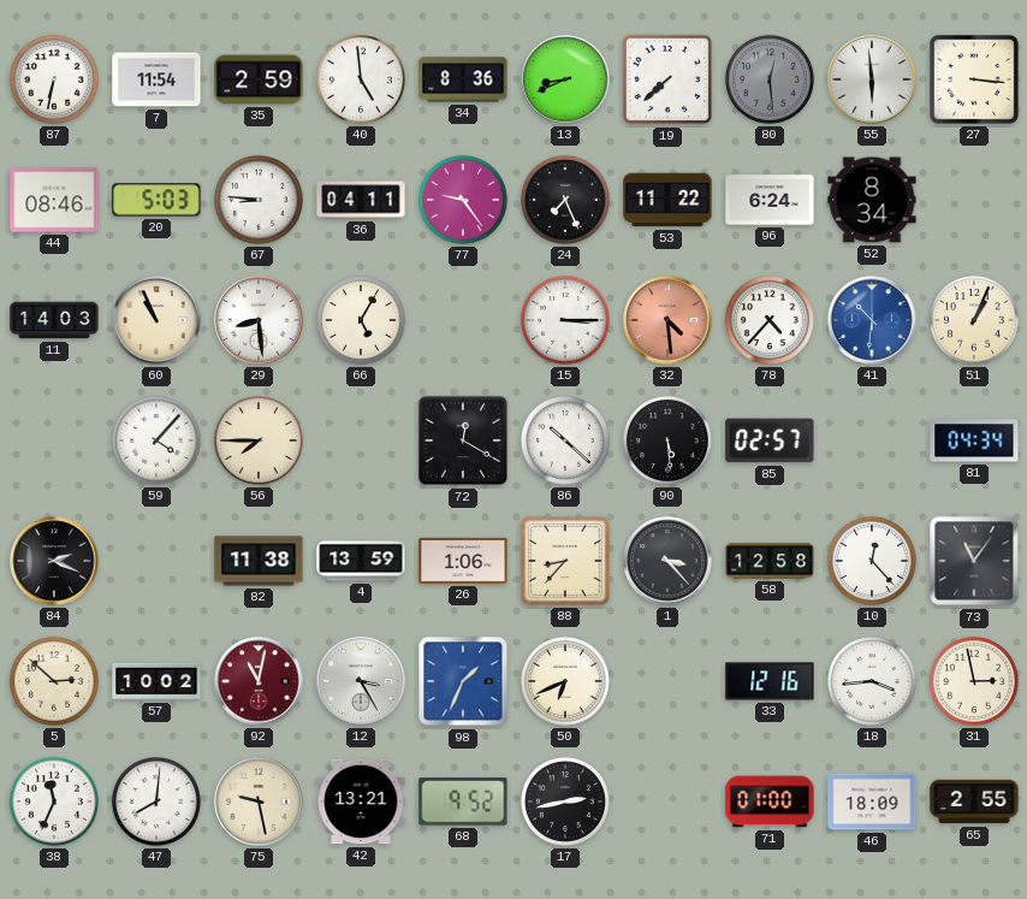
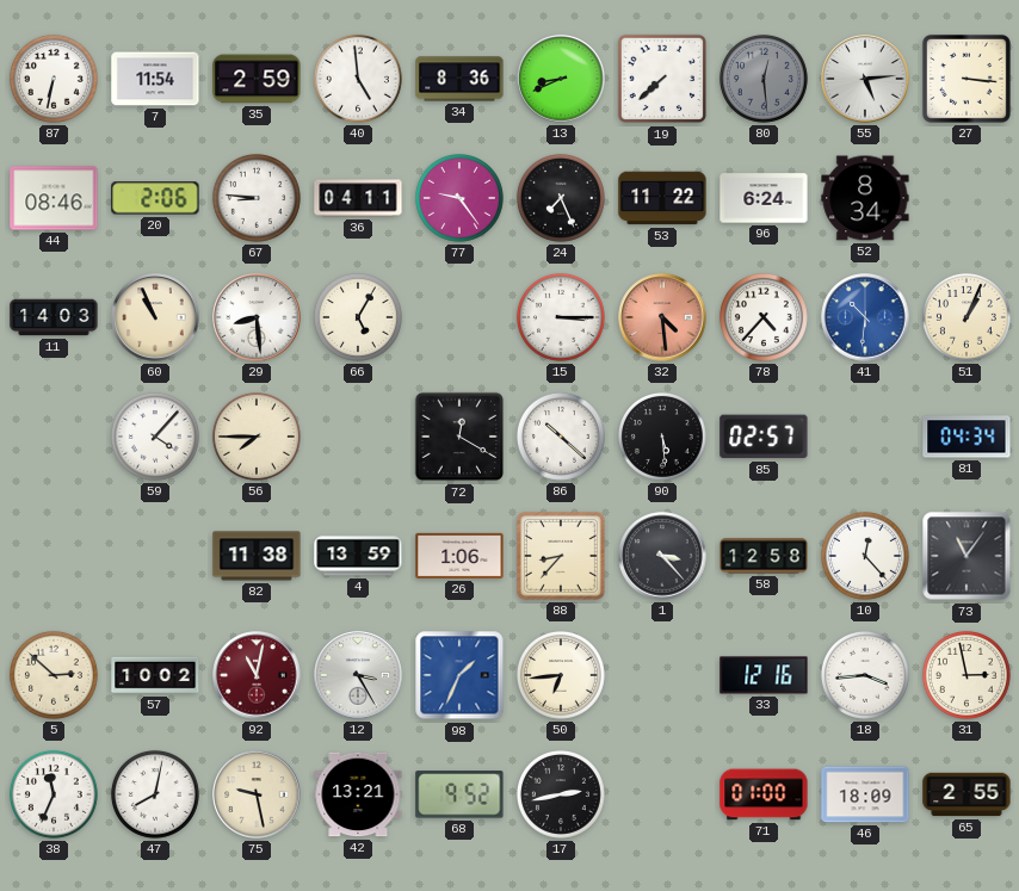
55: 5:59 -> 5:14 (865, 79)
20: 5:03 -> 2:06 (155, 198)
84: 2:19 -> none (54, 561)
50: 6:41 -> 6:44 (561, 675)
47: 8:01 -> 8:02 (155, 794)
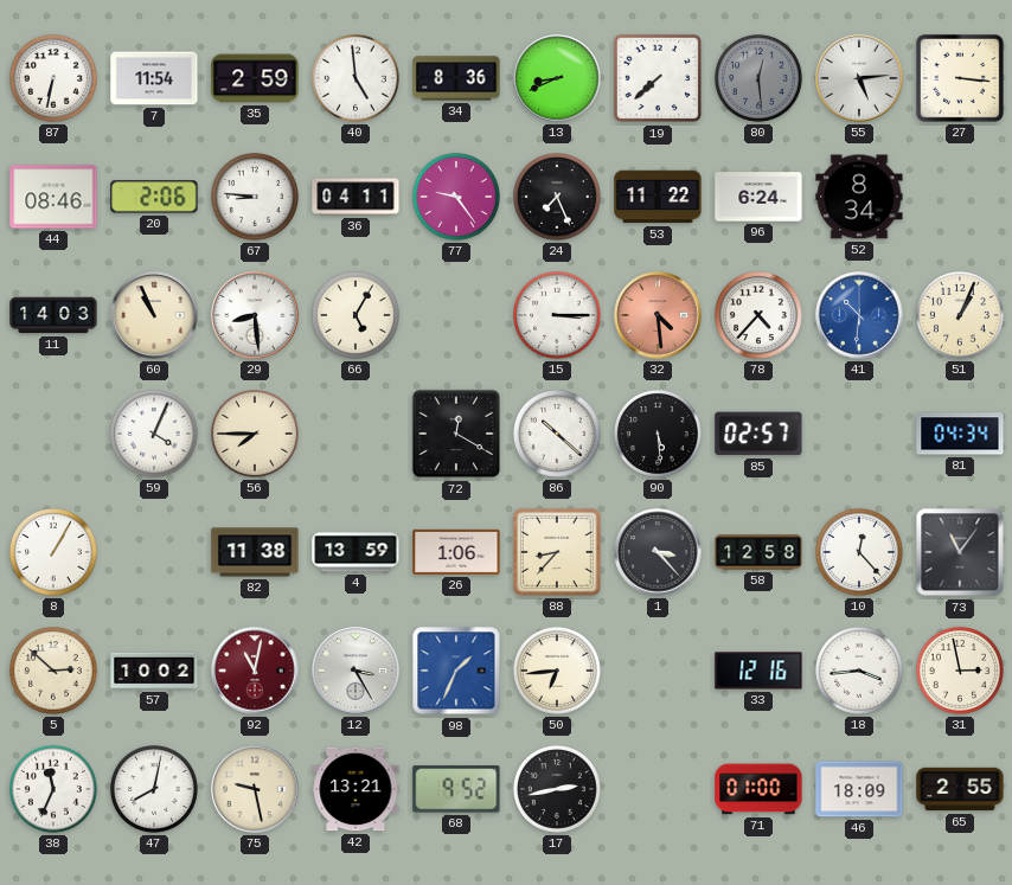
59: 4:07 -> 4:04 (154, 434)
8: none -> 1:05 (53, 552)
